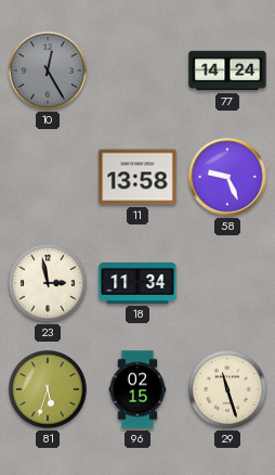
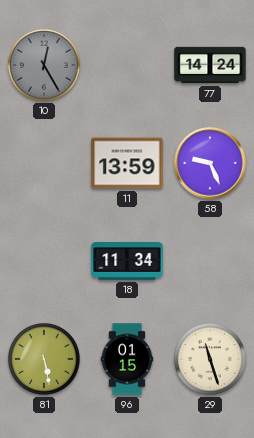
11: 13:58 -> 13:59 (127, 163)
23: 2:58 -> none (48, 283)
81: 5:33 -> 5:28 (44, 359)
96: 02:15 -> 01:15 (127, 359)
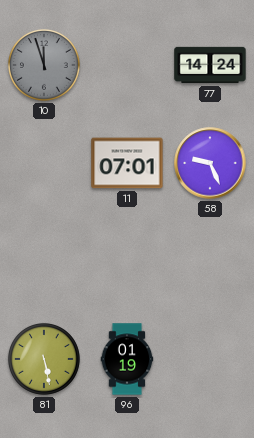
10: 12:25 -> 11:57 (44, 65)
11: 13:59 -> 07:01 (127, 163)
18: 11:34 -> none (127, 262)
96: 01:15 -> 01:19 (127, 359)
29: 11:27 -> none (210, 359)
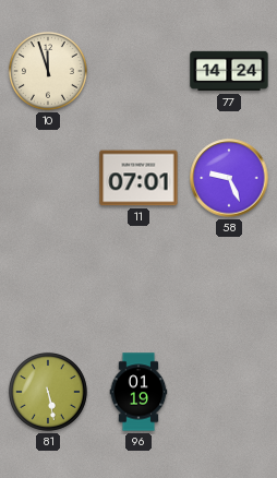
10 dial: grey -> cream (48, 71)
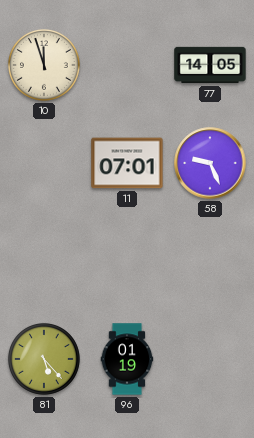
77: 14:24 -> 14:05 (210, 65)
81: 5:28 -> 5:23 (44, 359)
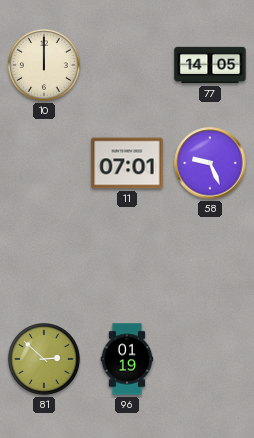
10: 11:57 -> 12:00 (44, 65)
81: 5:23 -> 2:52 (44, 359)
